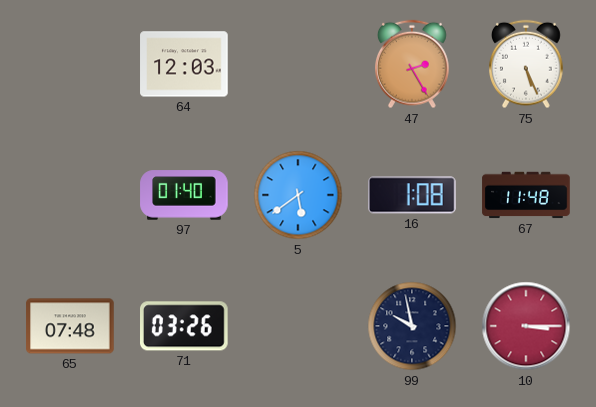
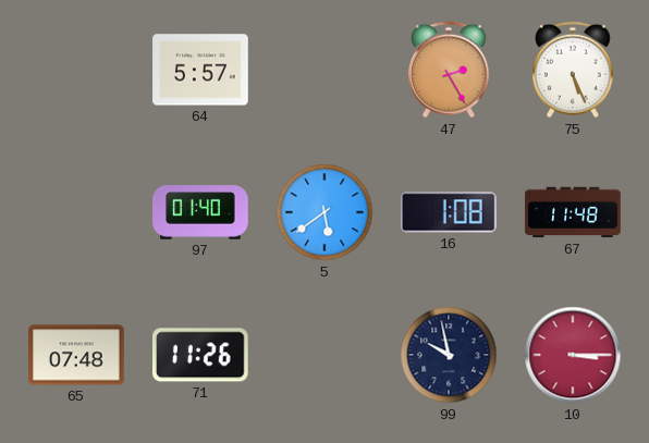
64: 12:03 -> 5:57 (200, 70)
71: 03:26 -> 11:26 (201, 355)
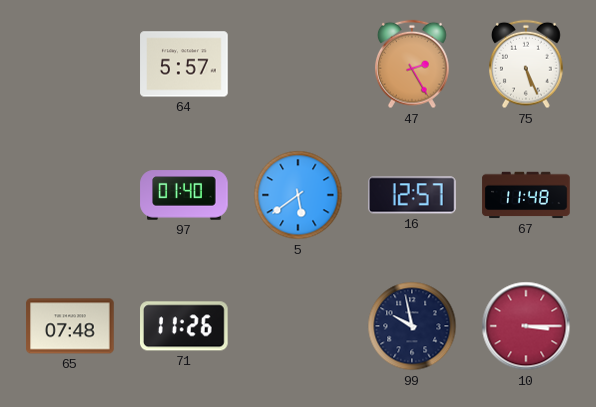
16: 1:08 -> 12:57 (413, 195)
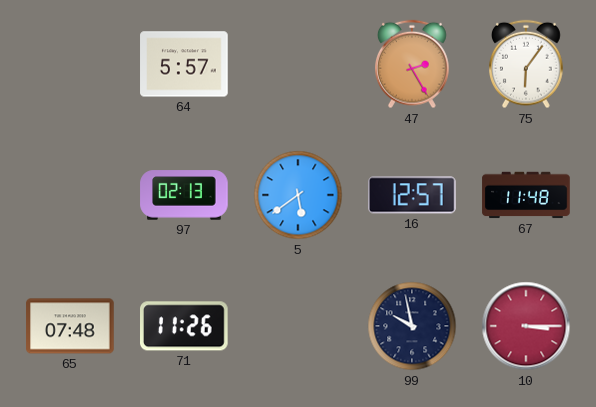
75: 5:26 -> 6:06 (527, 64)
97: 01:40 -> 02:13 (184, 195)
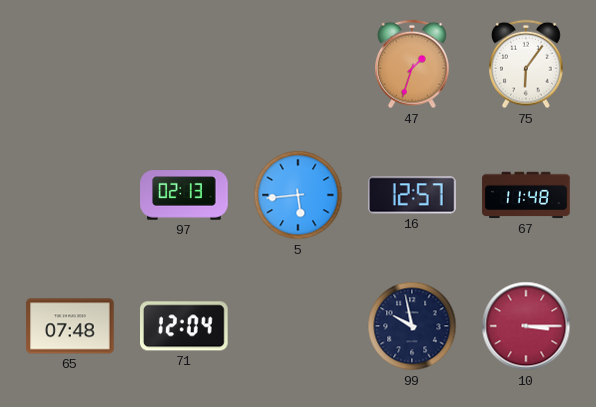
64: 5:57 -> none (184, 64)
47: 2:25 -> 1:33 (413, 64)
5: 5:39 -> 5:44 (298, 195)
71: 11:26 -> 12:04 (185, 326)
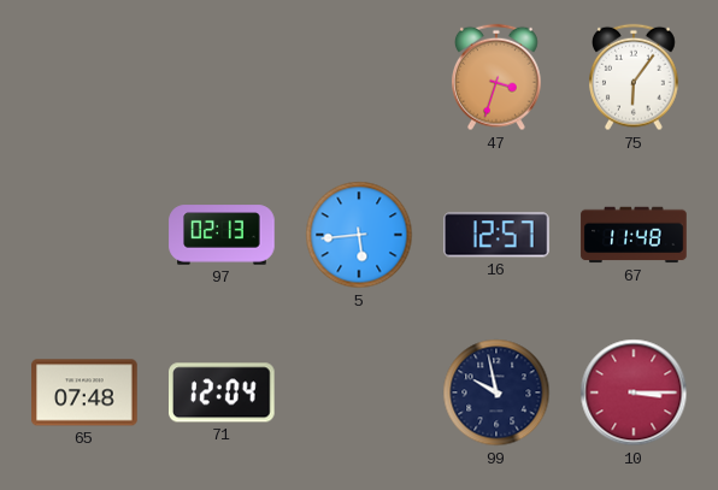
47: 1:33 -> 3:33 (498, 77)
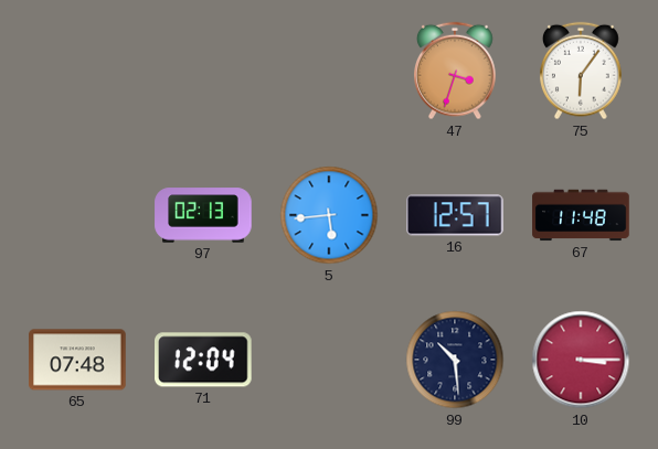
99: 9:58 -> 10:29 (455, 360)
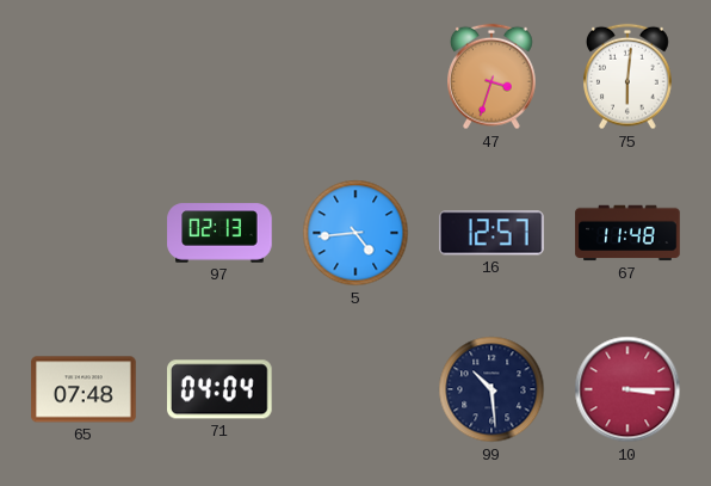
75: 6:06 -> 6:01 (629, 76)
5: 5:44 -> 4:44 (355, 233)
71: 12:04 -> 04:04 (221, 389)
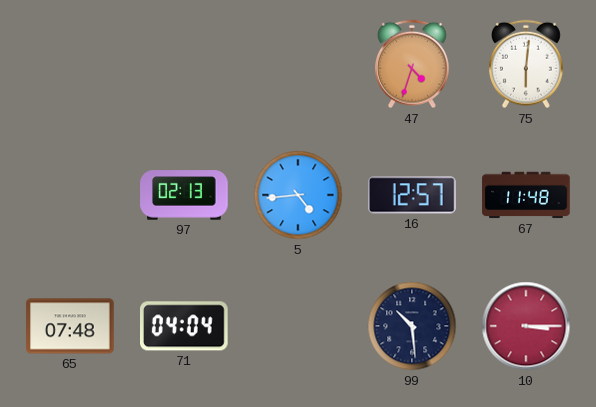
47: 3:33 -> 4:33 (413, 64)
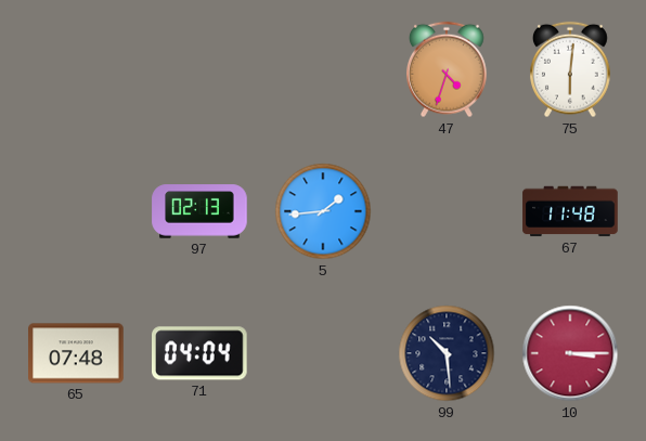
5: 4:44 -> 1:44 (323, 211)
16: 12:57 -> none (413, 195)
